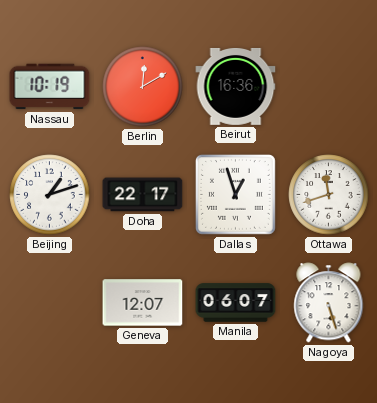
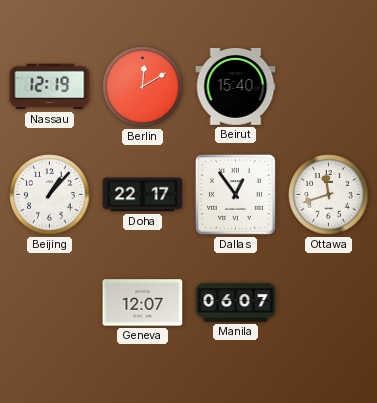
Nassau: 10:19 -> 12:19 (50, 87)
Beirut: 16:36 -> 15:40 (236, 86)
Beijing: 1:12 -> 1:07 (50, 195)
Dallas: 12:57 -> 12:54 (235, 194)
Nagoya: 5:27 -> none (329, 303)
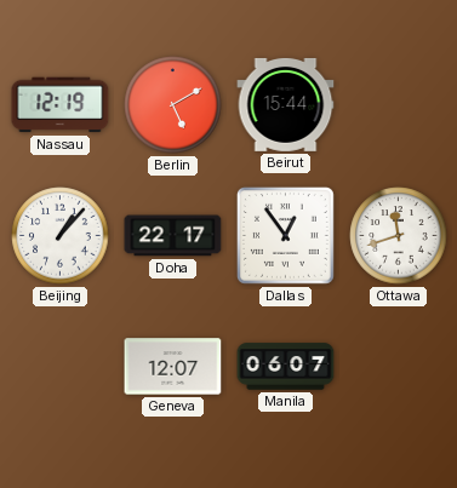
Berlin: 12:10 -> 5:10 (173, 105)
Beirut: 15:40 -> 15:44 (286, 104)
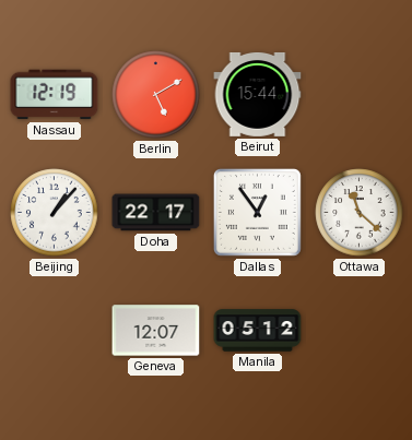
Ottawa: 11:42 -> 11:22 (360, 213)
Manila: 06:07 -> 05:12 (258, 331)
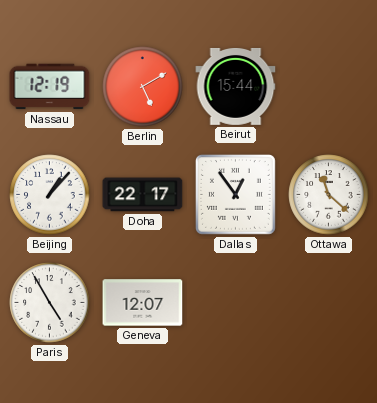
Paris: none -> 4:55 (50, 303)
Manila: 05:12 -> none (258, 331)
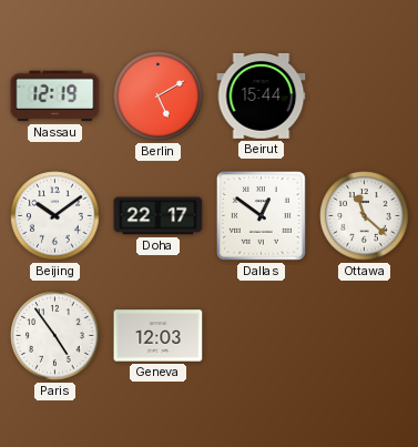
Beijing: 1:07 -> 10:09 (55, 216)
Dallas: 12:54 -> 12:51 (261, 215)
Paris: 4:55 -> 4:54 (55, 336)
Geneva: 12:07 -> 12:03 (159, 336)
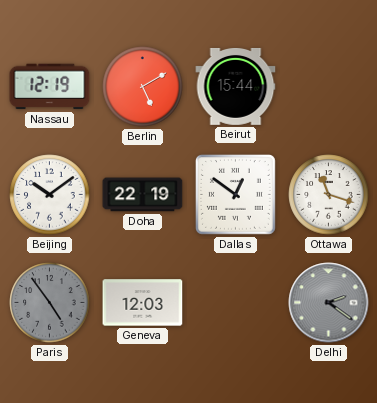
Doha: 22:17 -> 22:19 (143, 195)
Ottawa: 11:22 -> 11:18 (329, 195)
Paris dial: white -> grey (50, 303)
Delhi: none -> 2:21 (329, 303)
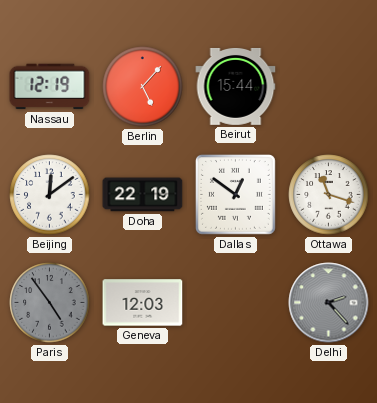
Berlin: 5:10 -> 5:07 (143, 87)
Beijing: 10:09 -> 12:09 (50, 195)
Delhi: 2:21 -> 2:23 (329, 303)
